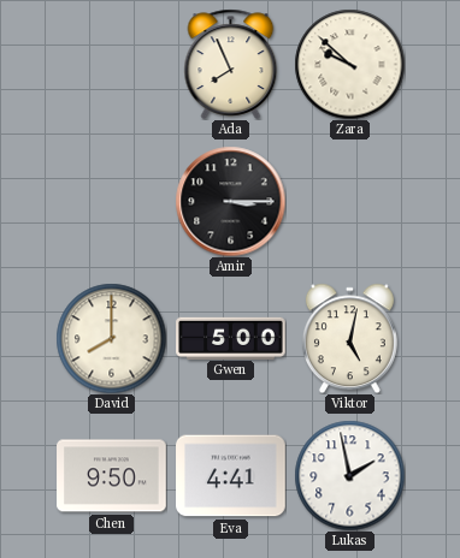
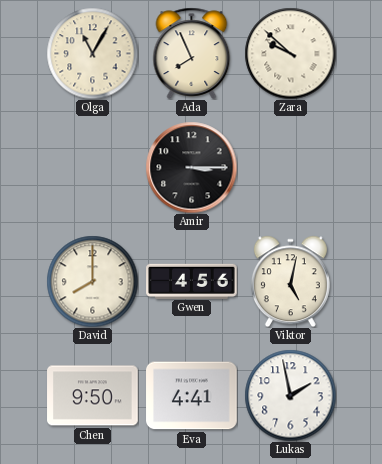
Olga: none -> 11:05 (92, 53)
Gwen: 5:00 -> 4:56 (192, 281)
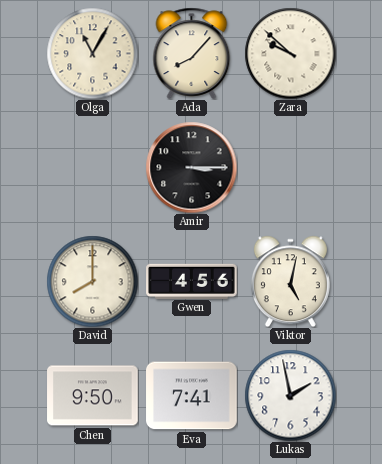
Ada: 7:56 -> 8:07 (192, 53)
Eva: 4:41 -> 7:41 (192, 396)
